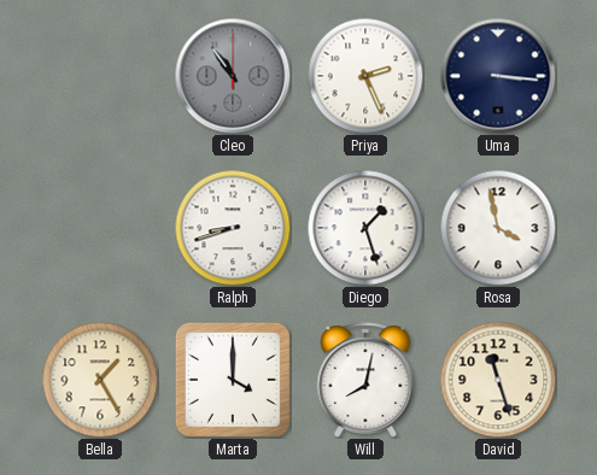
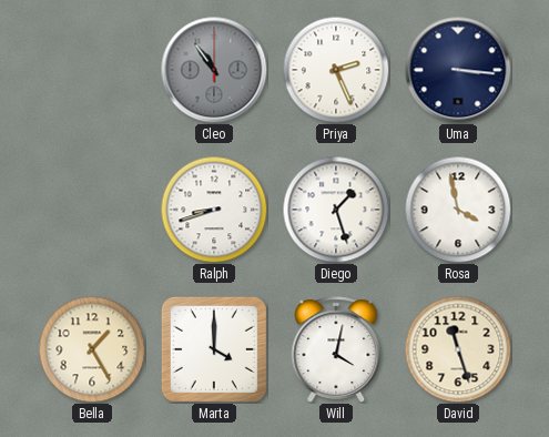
Will: 8:02 -> 4:02 (336, 349)
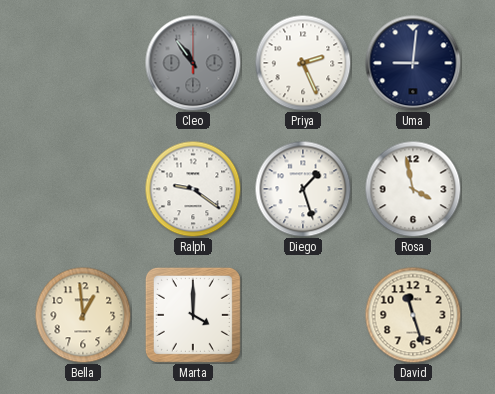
Uma: 3:16 -> 9:01 (413, 63)
Ralph: 8:42 -> 9:21 (193, 189)
Bella: 1:25 -> 12:59 (83, 315)
Will: 4:02 -> none (336, 349)
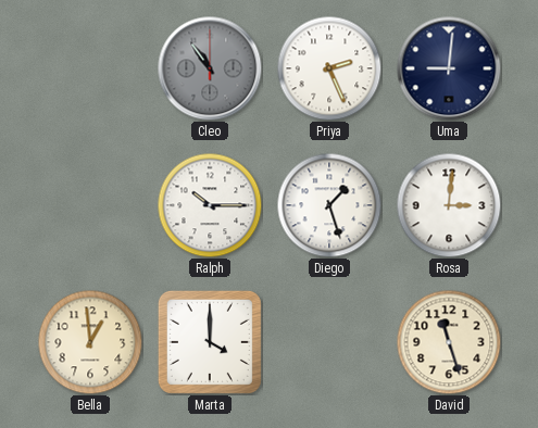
Ralph: 9:21 -> 10:15 (210, 205)
Rosa: 3:58 -> 3:01 (449, 205)
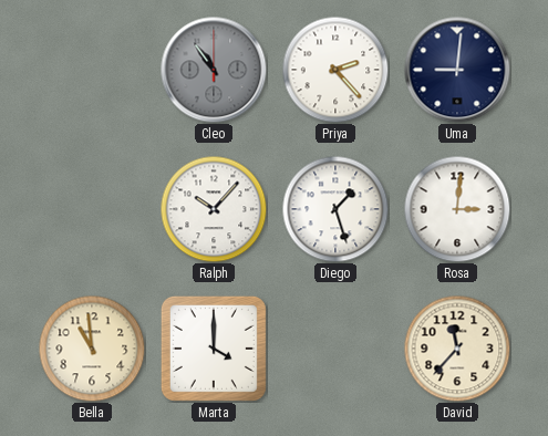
Priya: 2:26 -> 2:23 (335, 70)
Ralph: 10:15 -> 10:07 (214, 209)
Bella: 12:59 -> 10:59 (92, 349)
David: 11:27 -> 11:37 (457, 349)
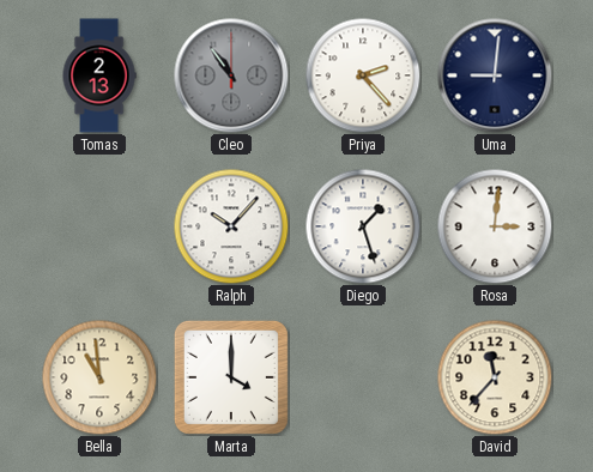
Tomas: none -> 2:13 (99, 75)
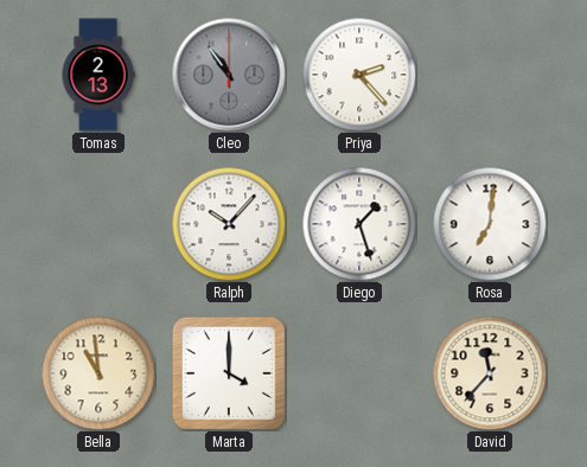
Uma: 9:01 -> none (495, 75)
Rosa: 3:01 -> 7:01 (490, 224)
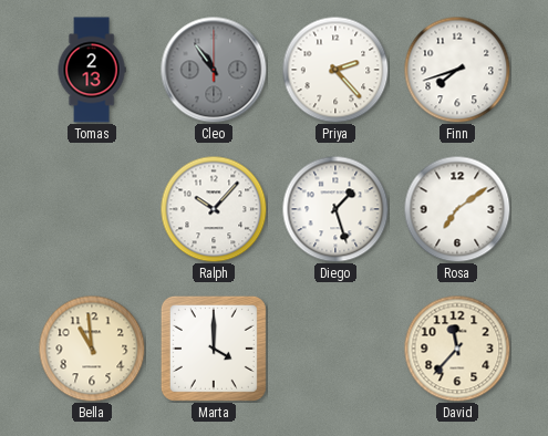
Finn: none -> 7:42 (457, 70)
Rosa: 7:01 -> 7:09 (457, 209)
